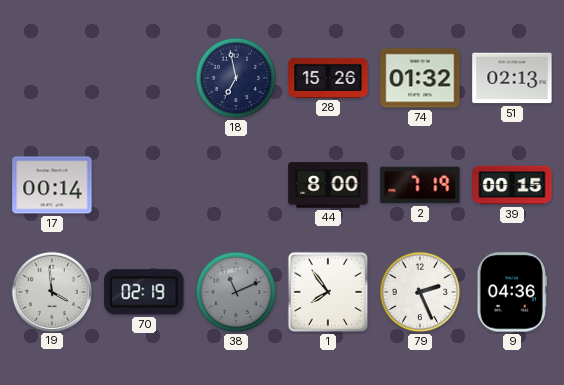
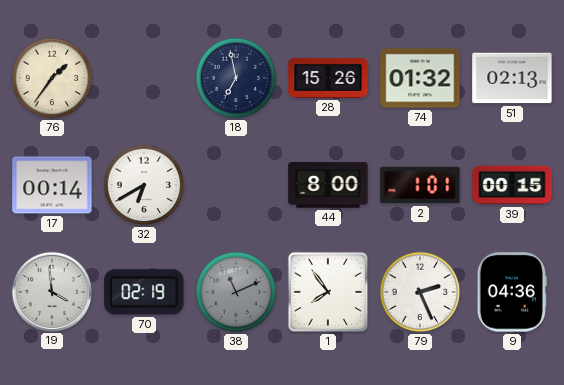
76: none -> 1:36 (52, 78)
32: none -> 6:40 (144, 185)
2: 7:19 -> 1:01 (420, 185)
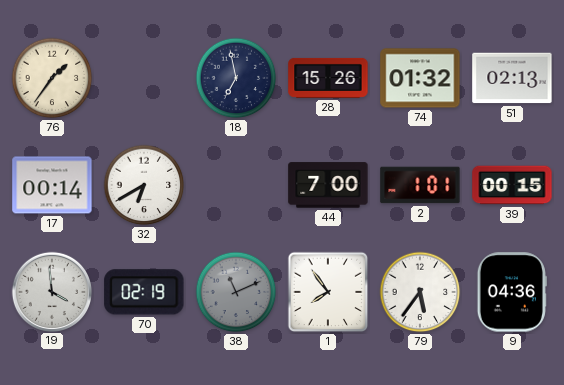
44: 8:00 -> 7:00 (328, 185)
79: 2:26 -> 5:36 (420, 292)
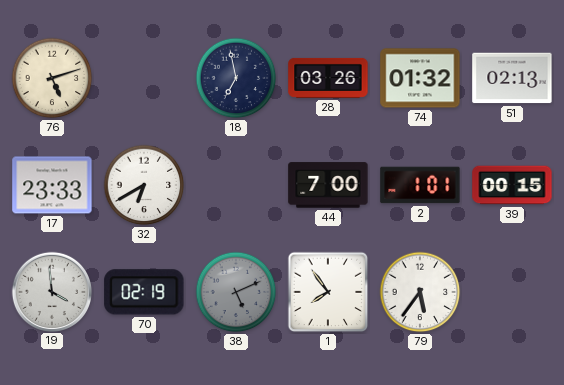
76: 1:36 -> 5:12 (52, 78)
28: 15:26 -> 03:26 (328, 78)
17: 00:14 -> 23:33 (52, 185)
38: 11:11 -> 5:11 (236, 292)
9: 04:36 -> none (512, 292)
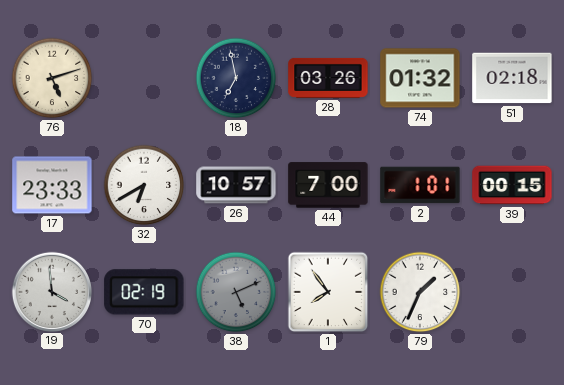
51: 02:13 -> 02:18 (512, 78)
26: none -> 10:57 (236, 185)
79: 5:36 -> 1:34 (420, 292)
